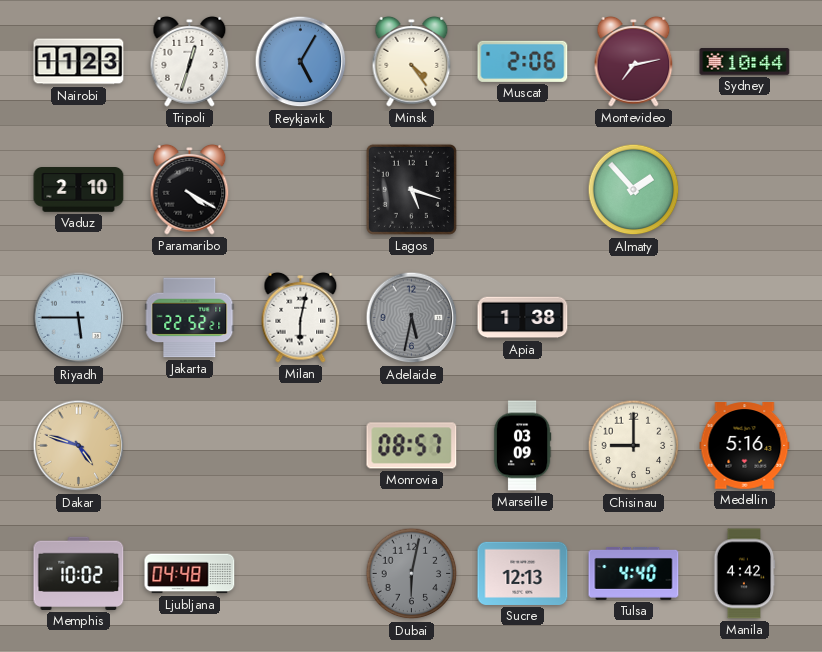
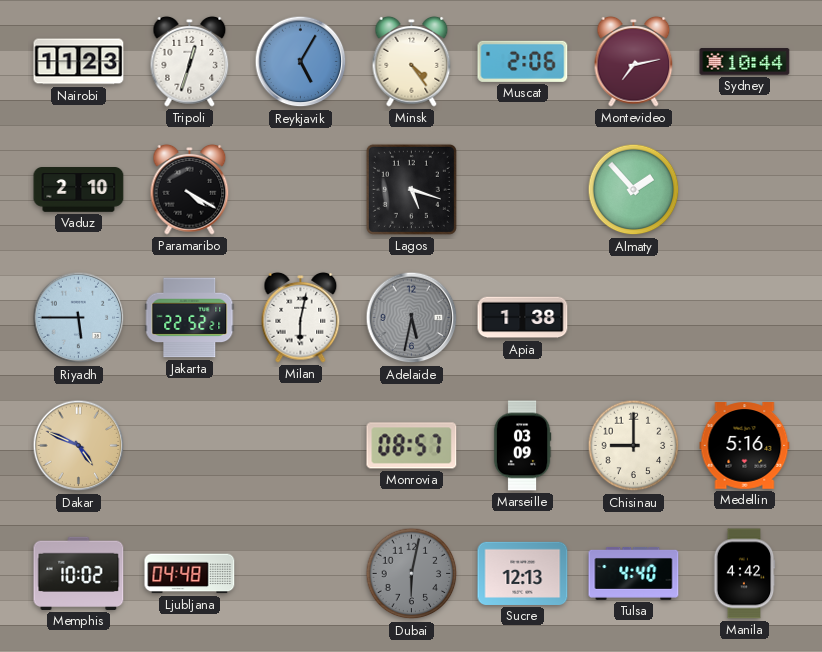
Dakar: 4:48 -> 4:49 (79, 446)
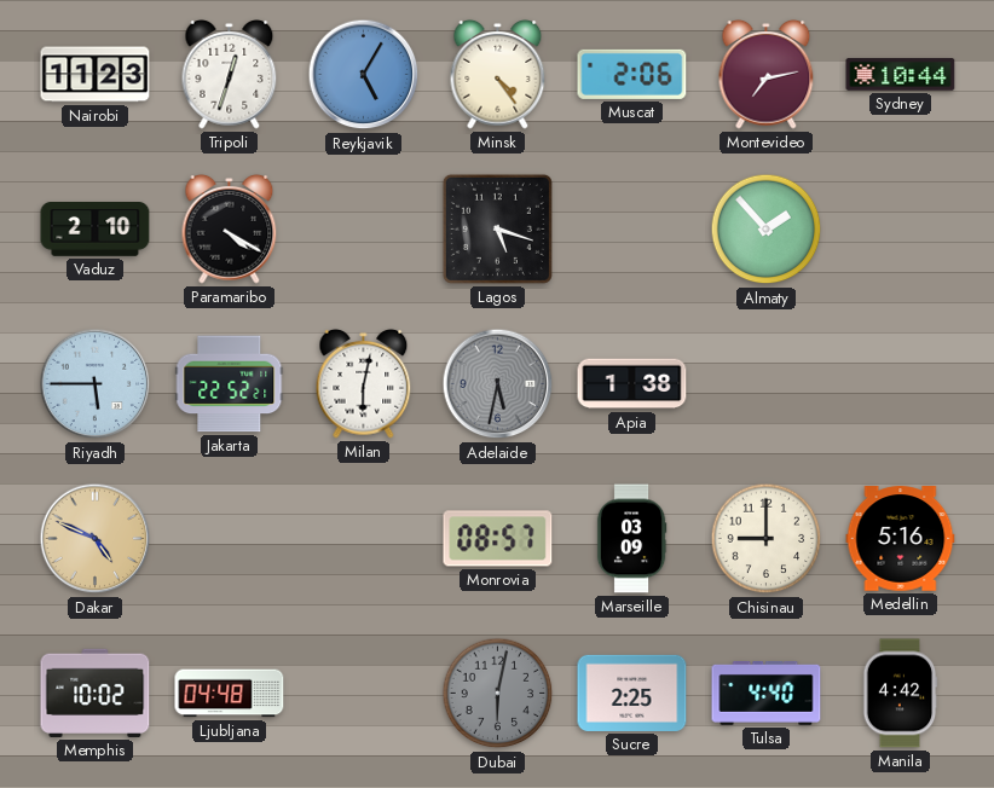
Sucre: 12:13 -> 2:25 (632, 693)
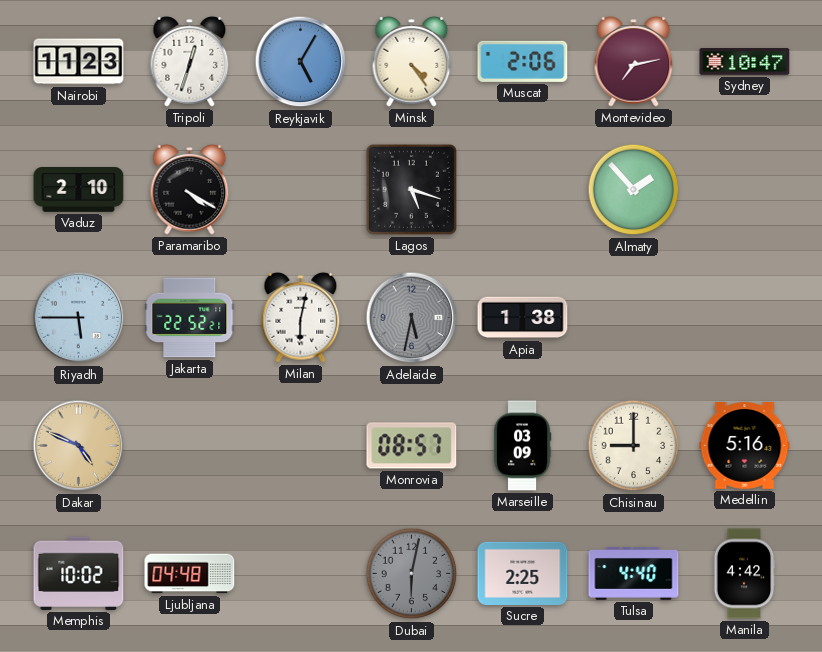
Sydney: 10:44 -> 10:47 (745, 62)
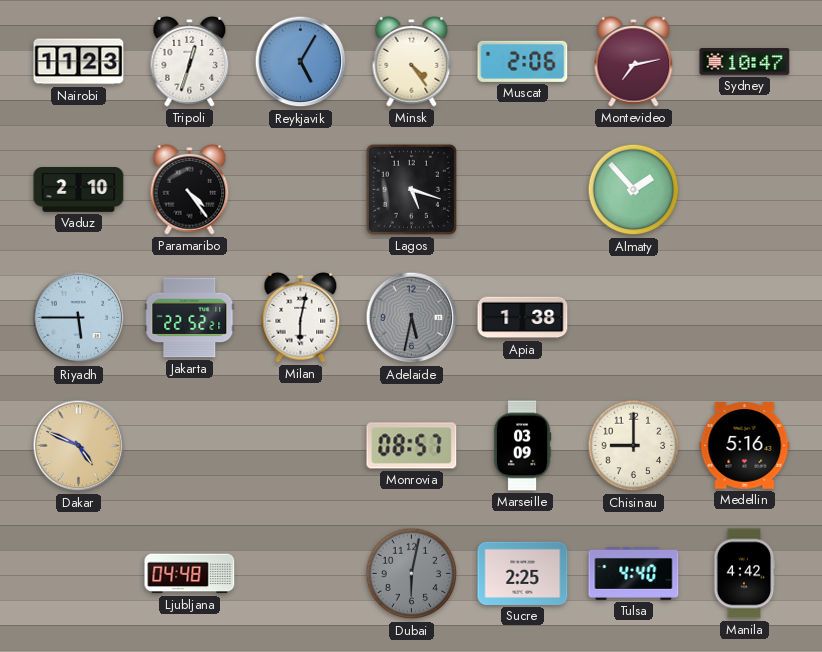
Paramaribo: 4:20 -> 4:24 (190, 189)
Memphis: 10:02 -> none (79, 573)
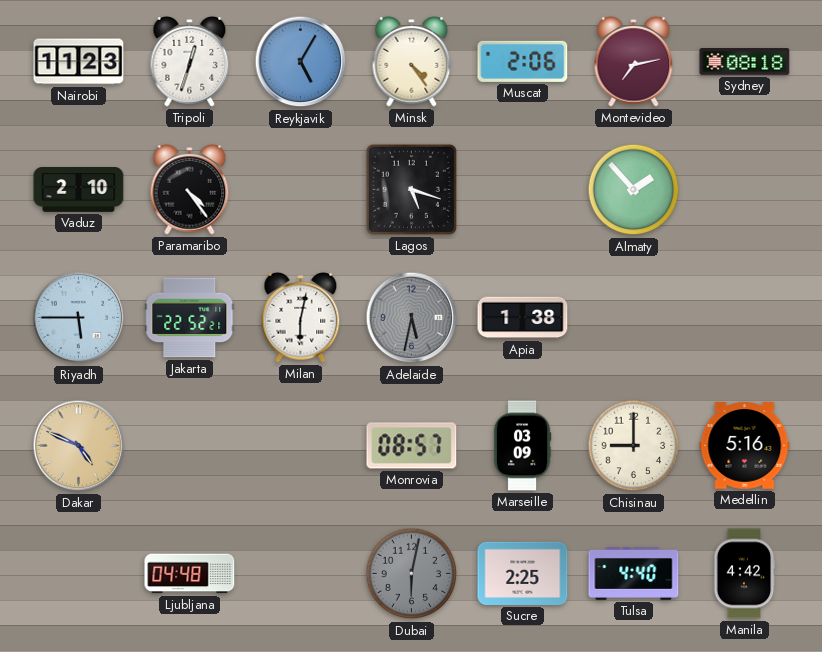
Sydney: 10:47 -> 08:18 (745, 62)
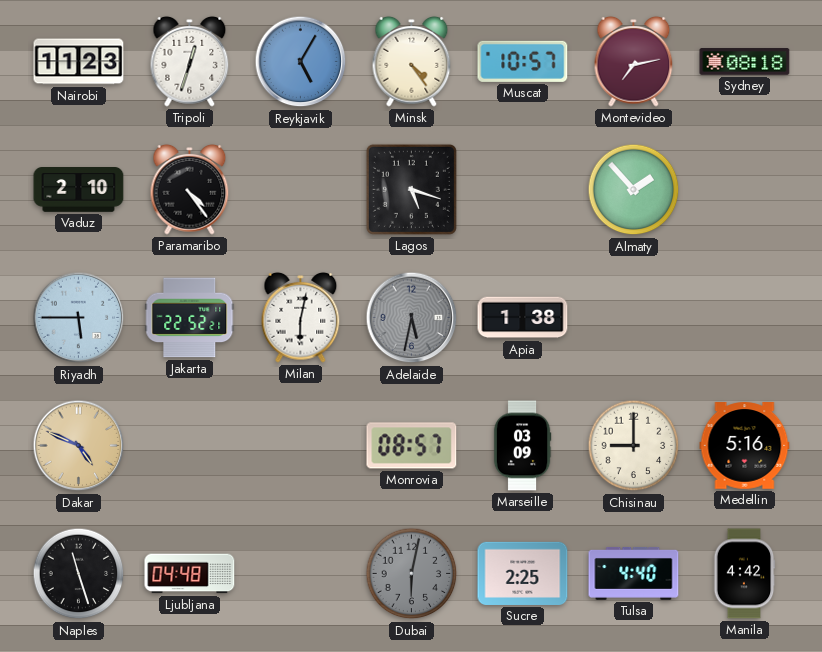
Muscat: 2:06 -> 10:57 (523, 61)
Naples: none -> 11:27 (79, 574)
